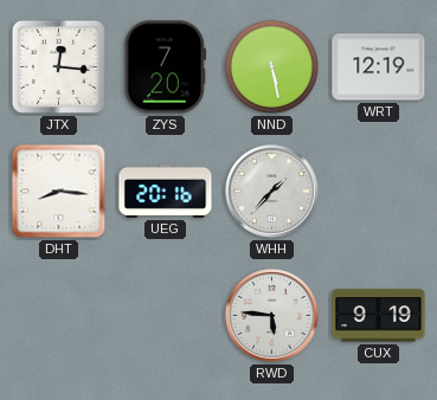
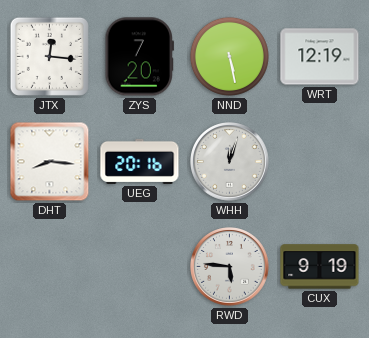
WHH: 1:37 -> 12:03 (230, 162)
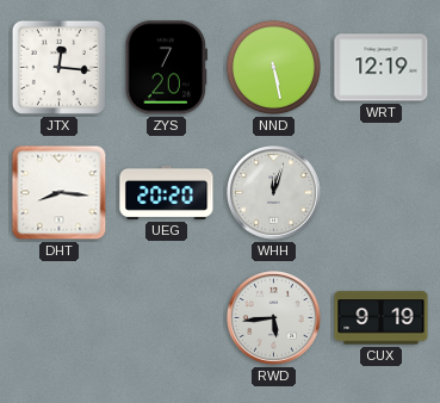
UEG: 20:16 -> 20:20 (167, 192)
RWD: 5:46 -> 5:44 (274, 318)
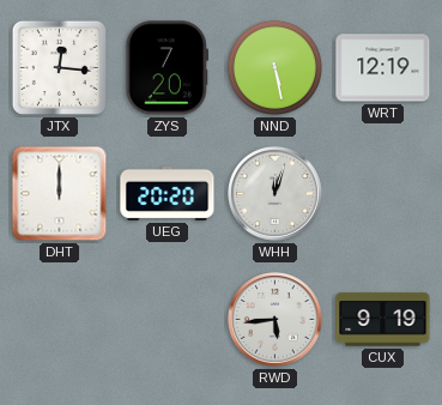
DHT: 8:16 -> 12:00 (60, 194)
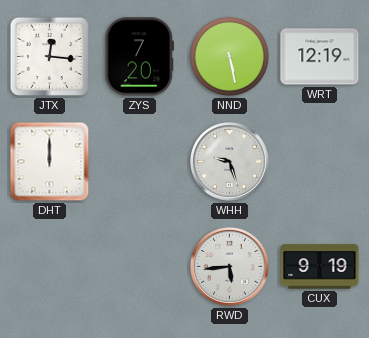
UEG: 20:20 -> none (168, 193)
WHH: 12:03 -> 9:27 (230, 162)
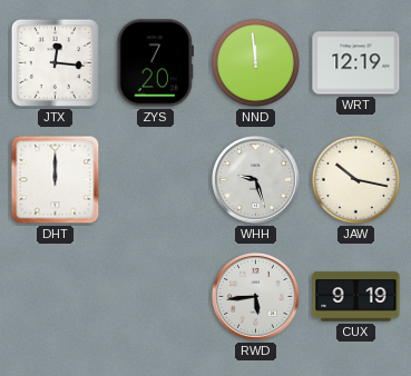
NND: 5:28 -> 11:59 (255, 62)
JAW: none -> 10:17 (355, 179)
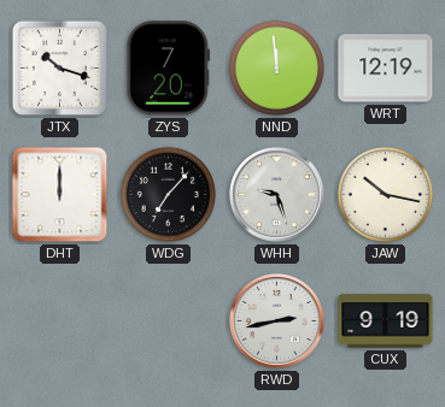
JTX: 12:16 -> 10:18 (59, 67)
WDG: none -> 7:07 (168, 194)
RWD: 5:44 -> 2:43 (277, 322)
